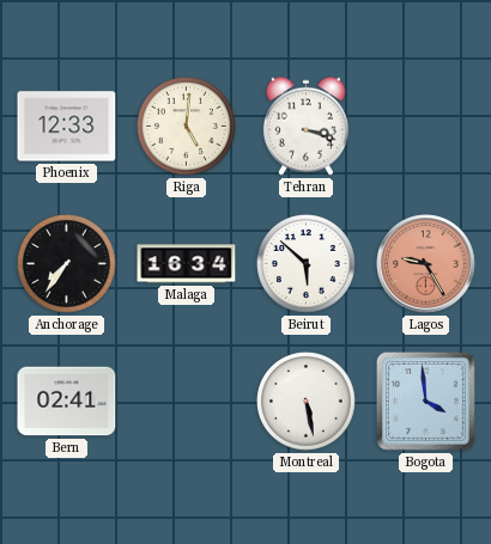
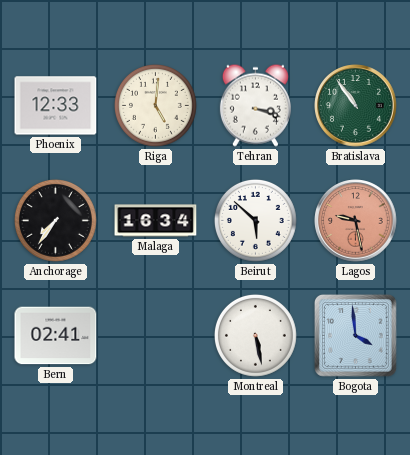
Bratislava: none -> 10:54 (356, 106)
Lagos: 9:25 -> 9:28 (356, 221)
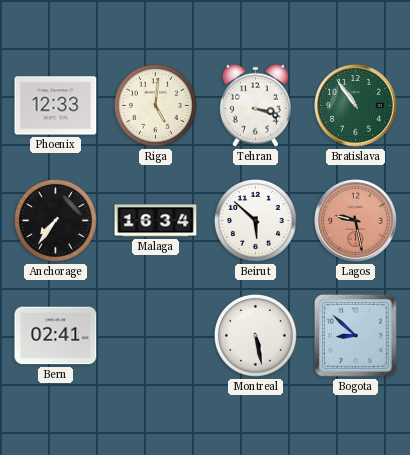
Bogota: 3:59 -> 8:52 (355, 335)
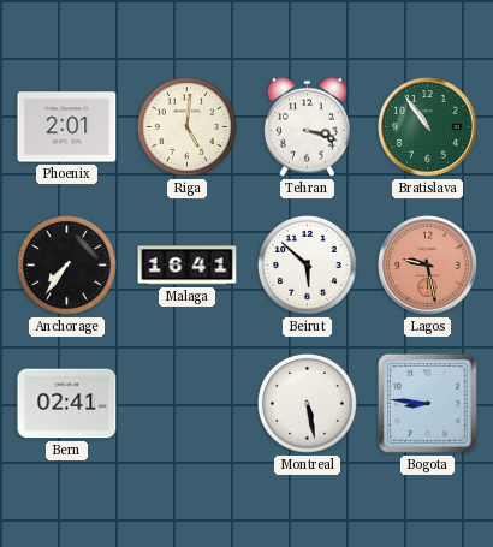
Phoenix: 12:33 -> 2:01 (67, 127)
Malaga: 16:34 -> 16:41 (188, 266)
Bogota: 8:52 -> 8:46 (427, 403)
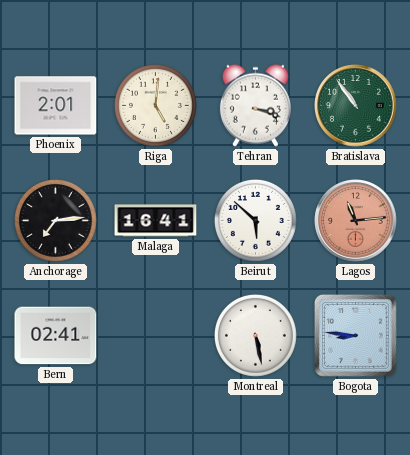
Anchorage: 7:36 -> 7:14 (55, 220)
Lagos: 9:28 -> 11:14 (356, 221)
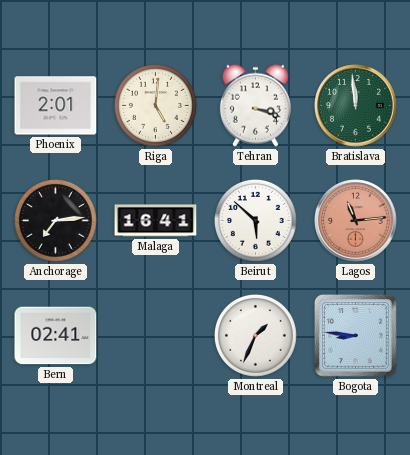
Bratislava: 10:54 -> 11:59 (356, 106)
Montreal: 5:28 -> 1:34 (255, 335)
